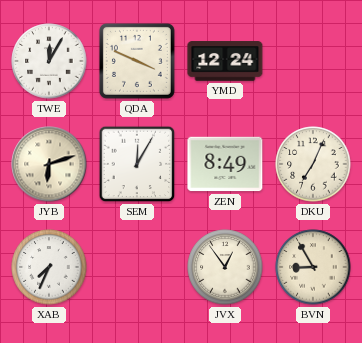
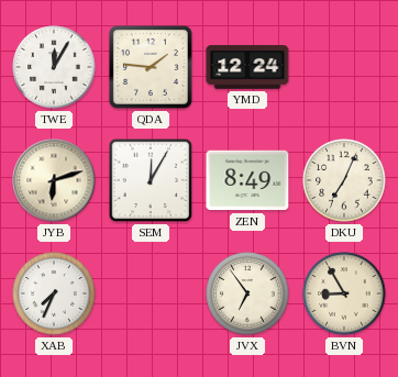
QDA: 3:49 -> 1:46 (151, 67)
JVX: 12:54 -> 6:54 (247, 293)
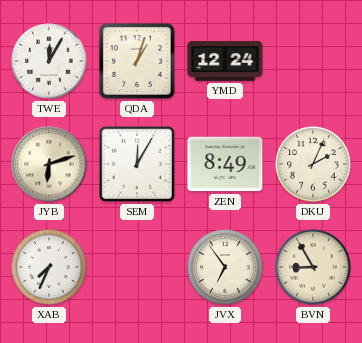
QDA: 1:46 -> 1:03 (137, 61)
DKU: 7:04 -> 2:04 (313, 164)
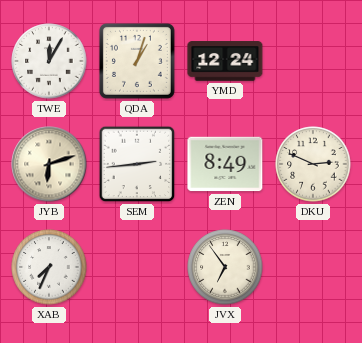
SEM: 12:05 -> 2:44 (137, 164)
DKU: 2:04 -> 2:49 (313, 164)
BVN: 8:55 -> none (313, 267)
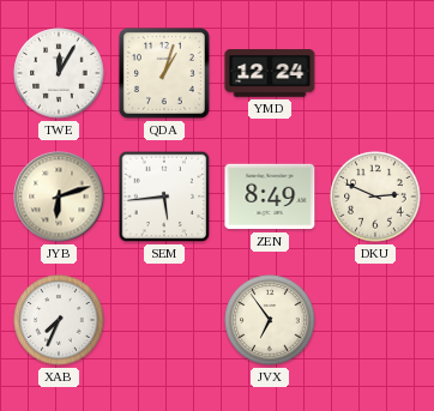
SEM: 2:44 -> 5:44 (164, 197)
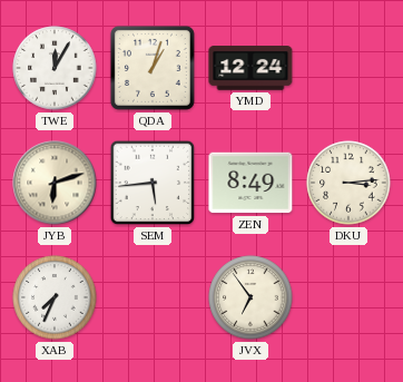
DKU: 2:49 -> 3:14 (348, 183)
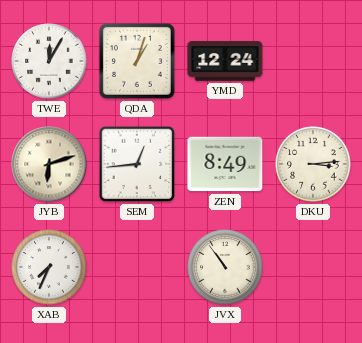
SEM: 5:44 -> 12:44 (137, 164)
JVX: 6:54 -> 10:54 (225, 267)
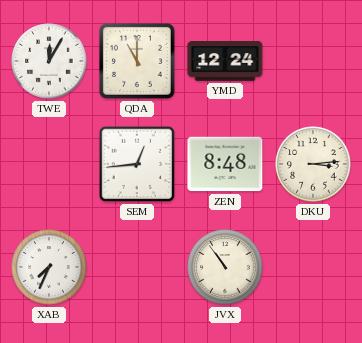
QDA: 1:03 -> 11:00 (137, 61)
JYB: 6:12 -> none (49, 164)
ZEN: 8:49 -> 8:48 (225, 164)
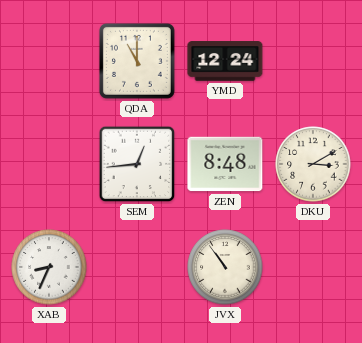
TWE: 12:05 -> none (49, 61)
DKU: 3:14 -> 3:10 (313, 164)
XAB: 7:34 -> 8:34 (49, 267)
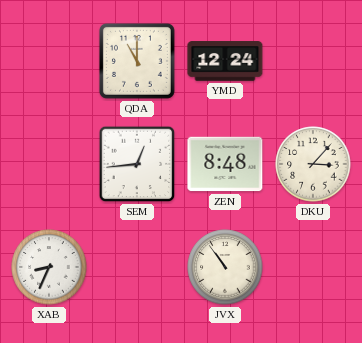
DKU: 3:10 -> 3:07 (313, 164)
